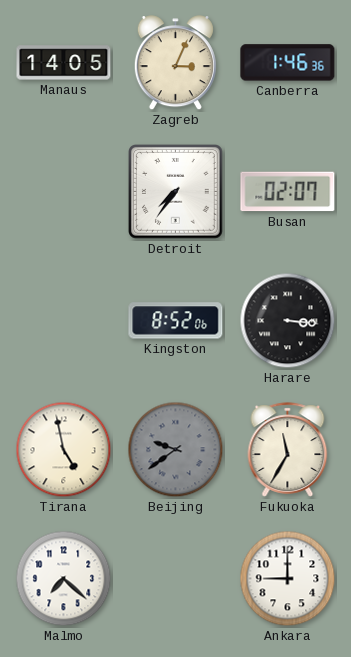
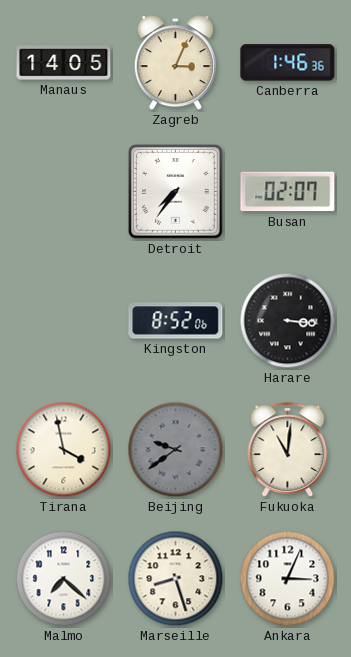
Tirana: 4:58 -> 3:58 (64, 450)
Fukuoka: 11:35 -> 11:01 (288, 450)
Marseille: none -> 8:27 (176, 579)
Ankara: 9:00 -> 3:04 (288, 579)
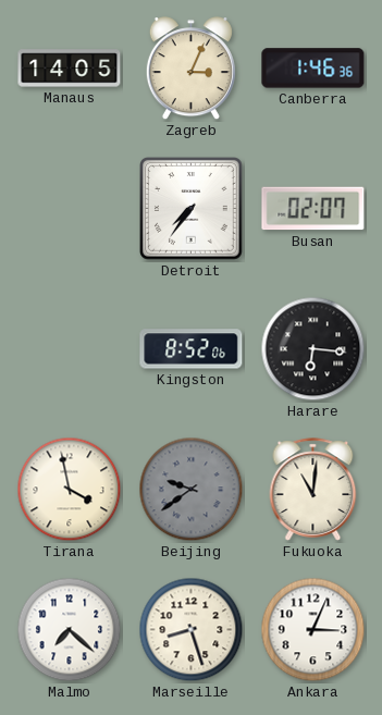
Harare: 3:16 -> 6:16 (313, 349)
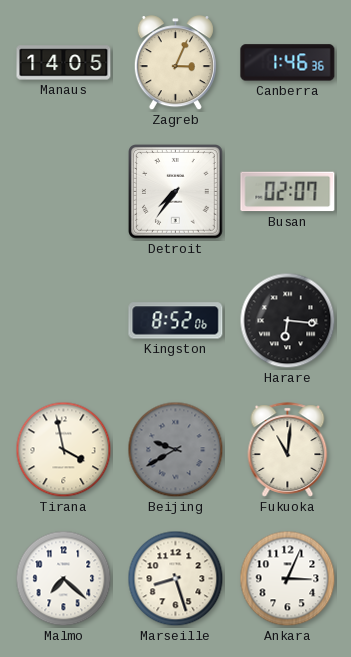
Beijing: 9:39 -> 9:40 (176, 450)
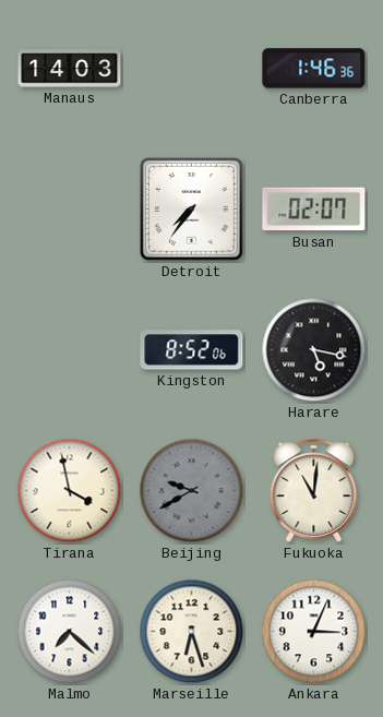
Manaus: 14:05 -> 14:03 (70, 69)
Zagreb: 3:04 -> none (175, 63)
Harare: 6:16 -> 5:17 (314, 350)
Marseille: 8:27 -> 6:27 (192, 632)
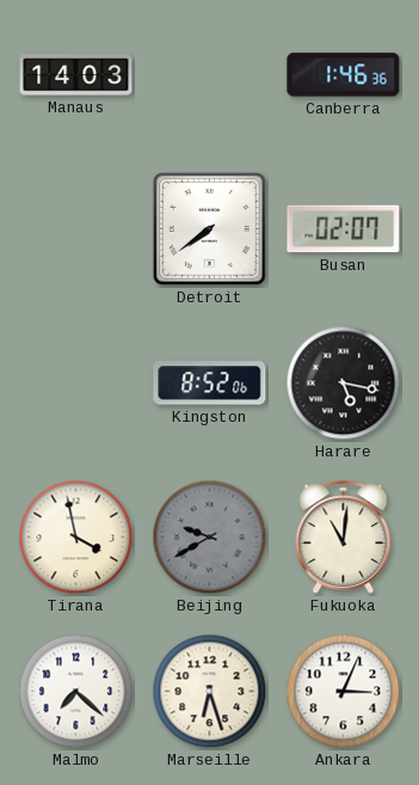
Detroit: 7:36 -> 7:39 (210, 229)
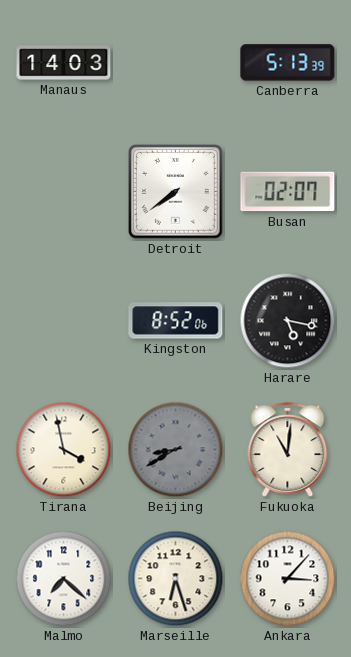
Canberra: 1:46 -> 5:13 (288, 63)
Beijing: 9:40 -> 8:40 (176, 450)
Ankara: 3:04 -> 3:07 (288, 579)
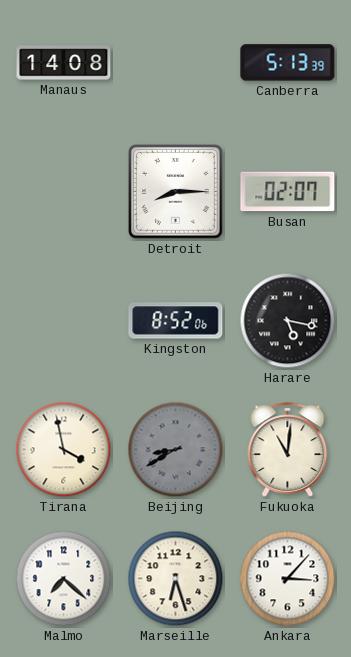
Manaus: 14:03 -> 14:08 (64, 63)
Detroit: 7:39 -> 8:15 (176, 192)
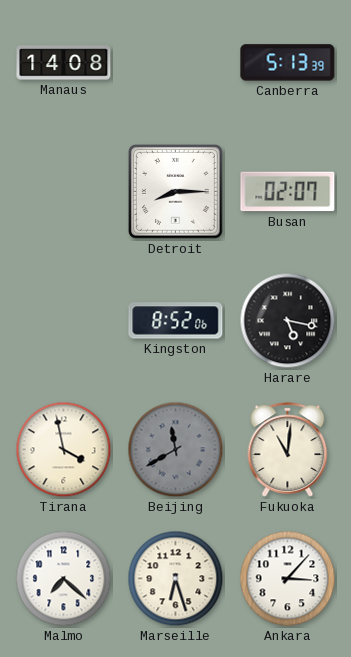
Beijing: 8:40 -> 11:40 (176, 450)
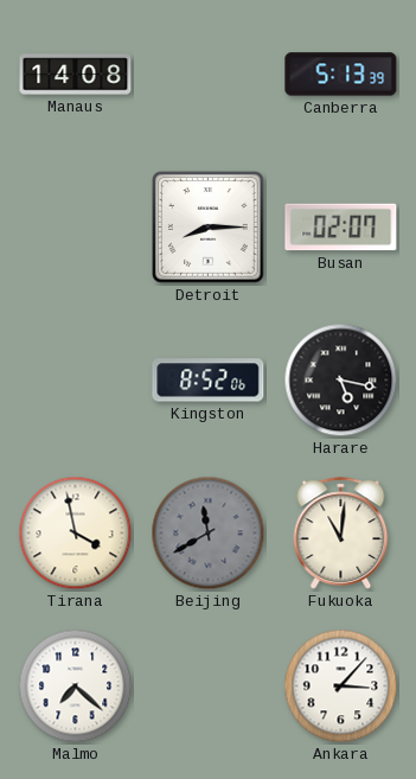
Marseille: 6:27 -> none (176, 579)
